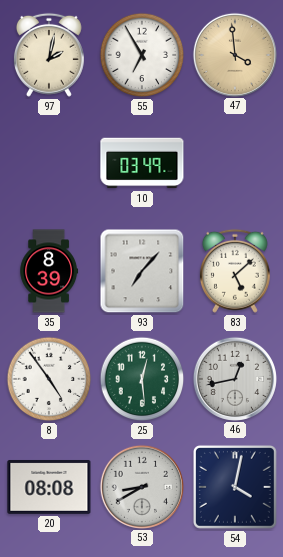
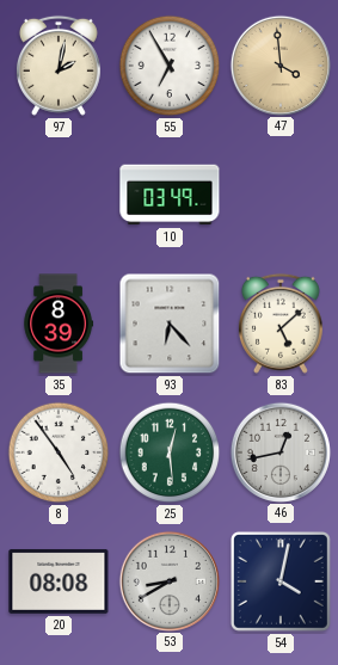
93: 7:07 -> 6:23 (170, 324)
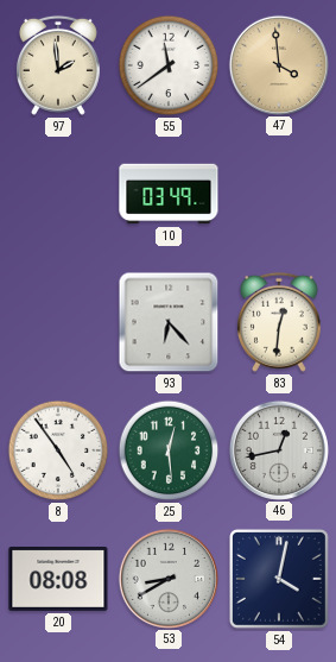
97: 2:02 -> 1:59 (58, 65)
55: 6:55 -> 11:39 (169, 65)
35: 8:39 -> none (59, 324)
83: 5:08 -> 12:31 (279, 322)
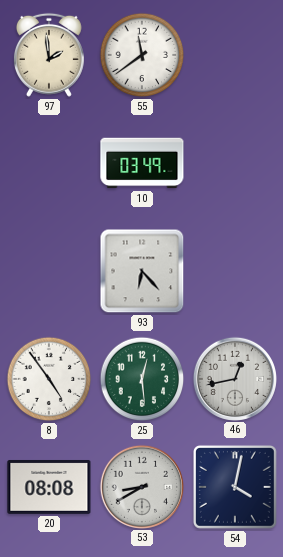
47: 3:59 -> none (278, 64)
83: 12:31 -> none (279, 322)
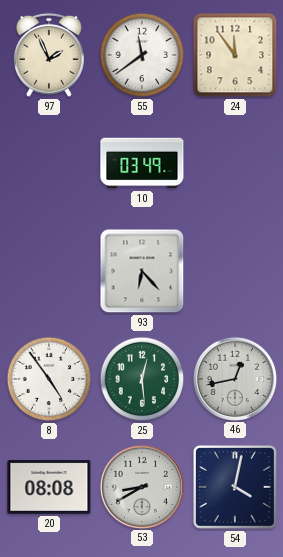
97: 1:59 -> 1:56 (49, 55)
24: none -> 11:54 (235, 55)
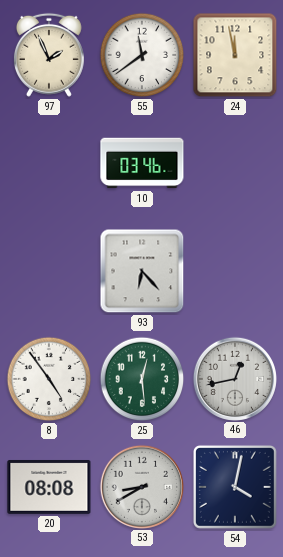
24: 11:54 -> 11:58 (235, 55)
10: 03:49 -> 03:46 (142, 163)
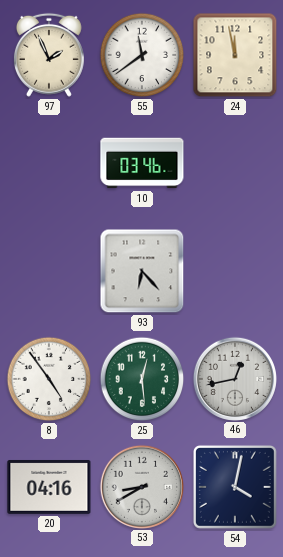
20: 08:08 -> 04:16 (49, 487)
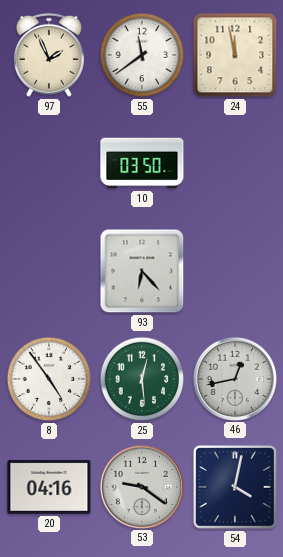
10: 03:46 -> 03:50 (142, 163)
53: 8:40 -> 9:21 (141, 486)
